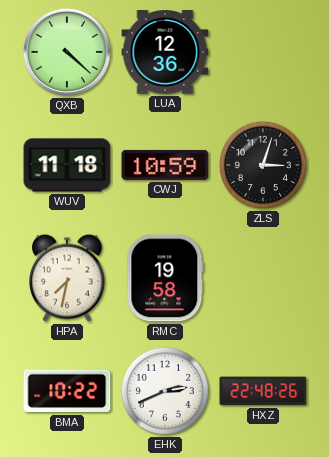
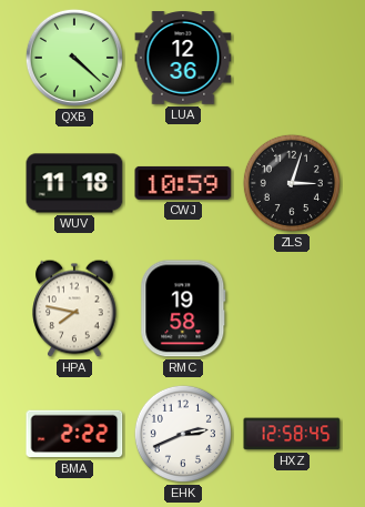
HPA: 7:32 -> 7:47 (74, 308)
BMA: 10:22 -> 2:22 (74, 434)
HXZ: 22:48 -> 12:58 (292, 434)
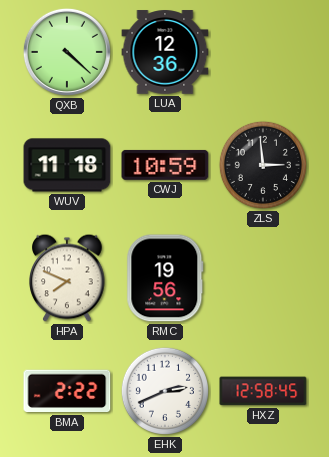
ZLS: 3:03 -> 2:59 (263, 165)
HPA: 7:47 -> 7:49 (67, 278)
RMC: 19:58 -> 19:56 (165, 278)
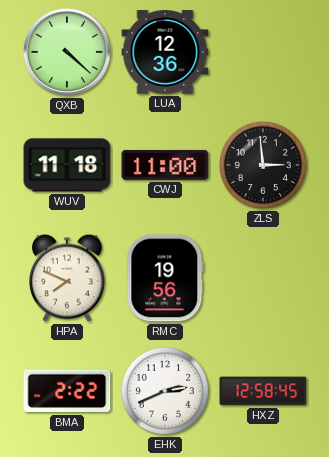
CWJ: 10:59 -> 11:00 (165, 165)
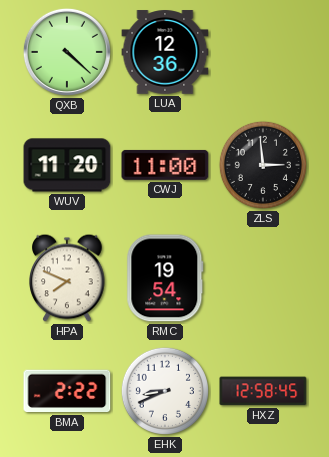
WUV: 11:18 -> 11:20 (67, 165)
RMC: 19:56 -> 19:54 (165, 278)
EHK: 2:41 -> 8:41 (165, 391)
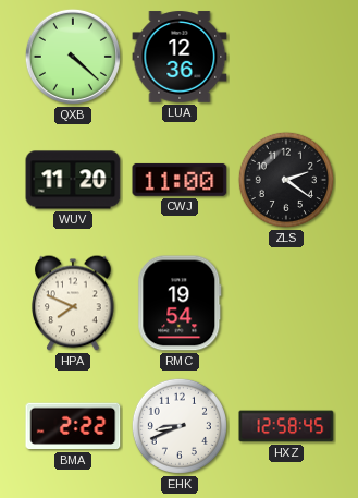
ZLS: 2:59 -> 2:21 (286, 180)
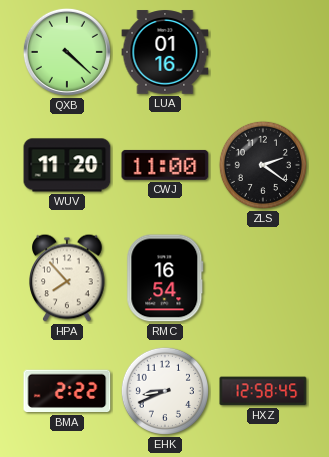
LUA: 12:36 -> 01:16 (165, 52)
HPA: 7:49 -> 7:53 (67, 278)
RMC: 19:54 -> 16:54 (165, 278)
